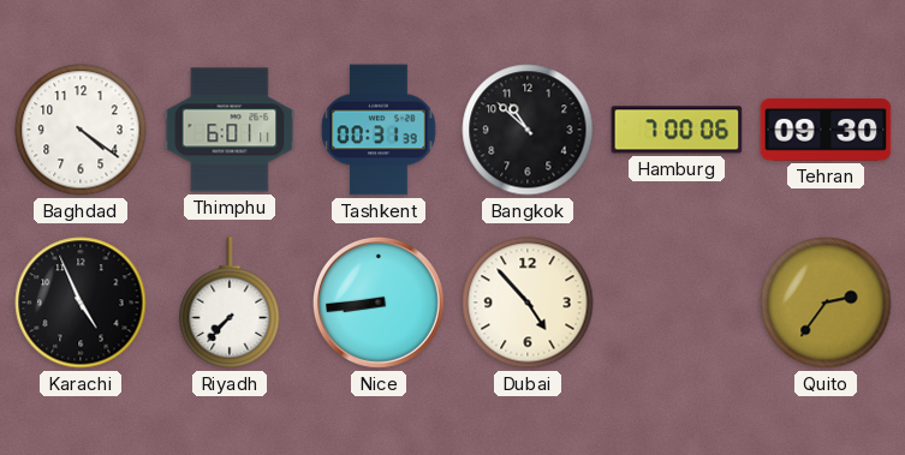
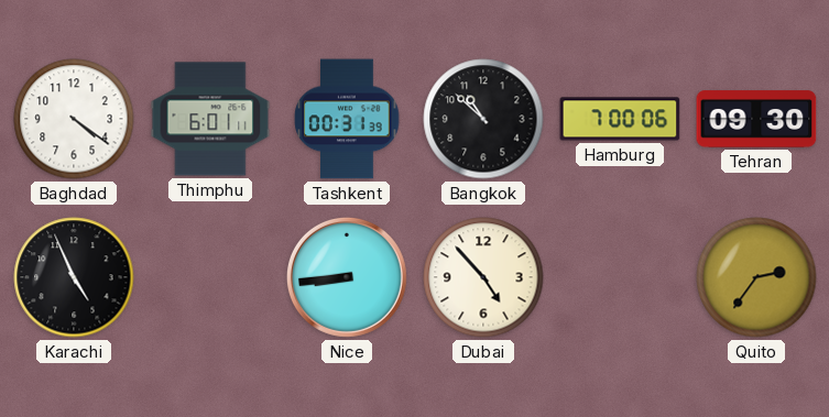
Riyadh: 7:37 -> none (230, 303)
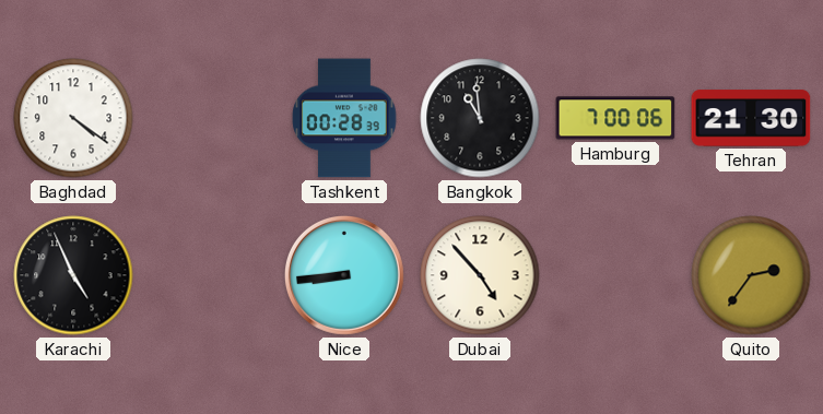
Thimphu: 6:01 -> none (210, 119)
Tashkent: 00:31 -> 00:28 (344, 118)
Bangkok: 10:52 -> 10:59 (480, 118)
Tehran: 09:30 -> 21:30 (751, 118)
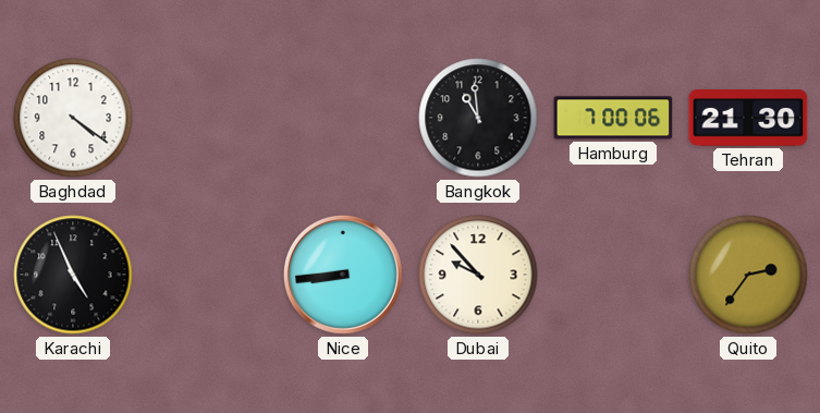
Tashkent: 00:28 -> none (344, 118)
Dubai: 4:53 -> 9:53 (478, 275)
